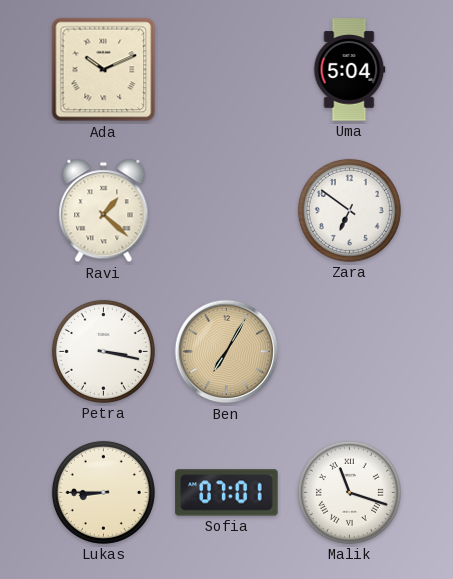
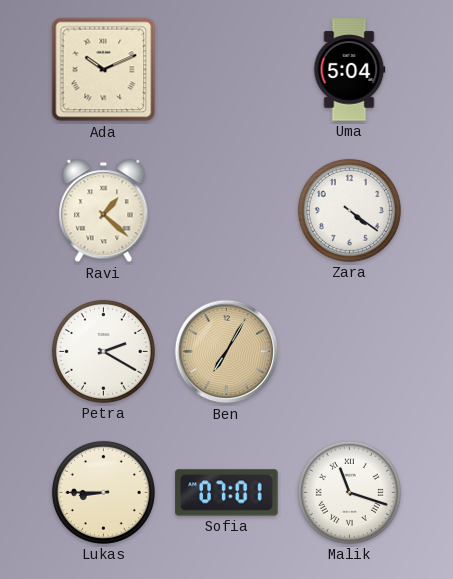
Zara: 6:51 -> 4:21 (349, 210)
Petra: 3:17 -> 2:20 (103, 351)
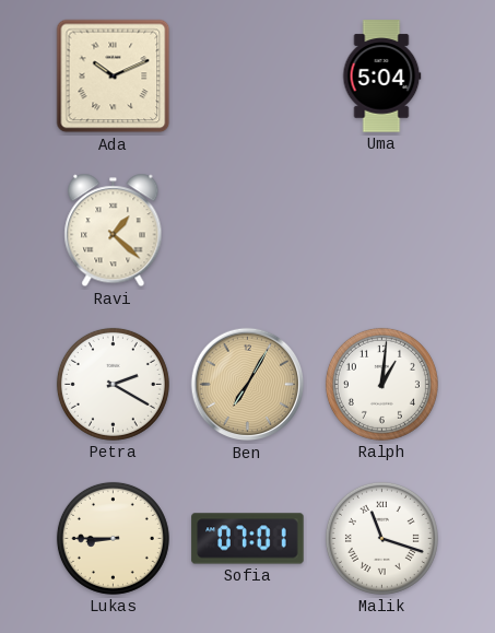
Zara: 4:21 -> none (349, 210)
Ralph: none -> 1:01 (381, 384)
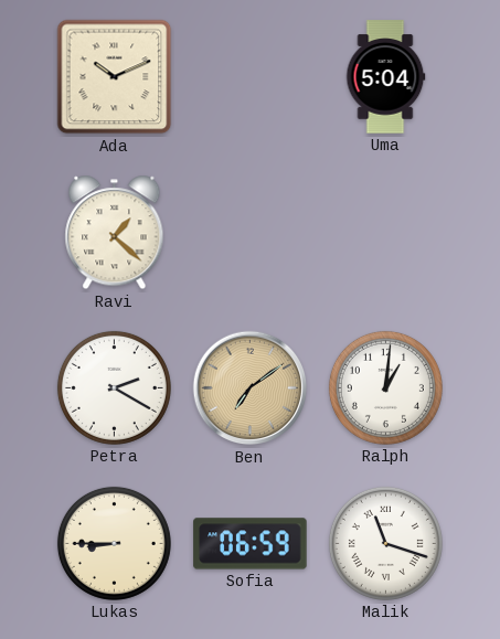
Ben: 7:05 -> 7:09 (251, 388)
Sofia: 07:01 -> 06:59 (251, 544)
